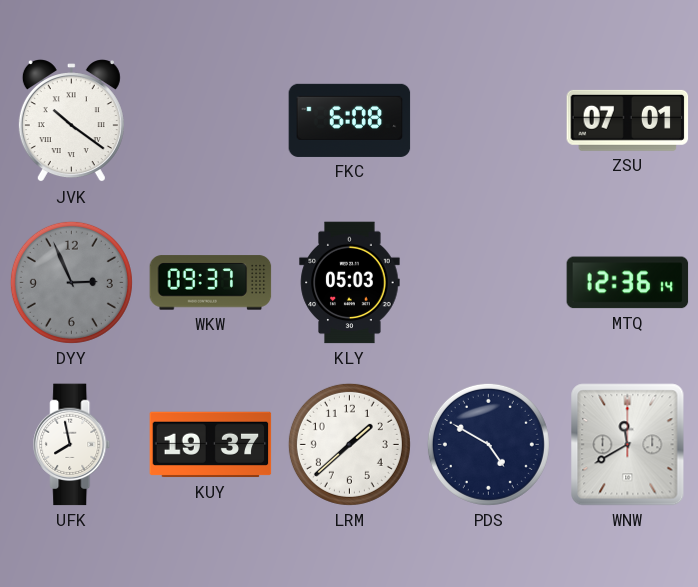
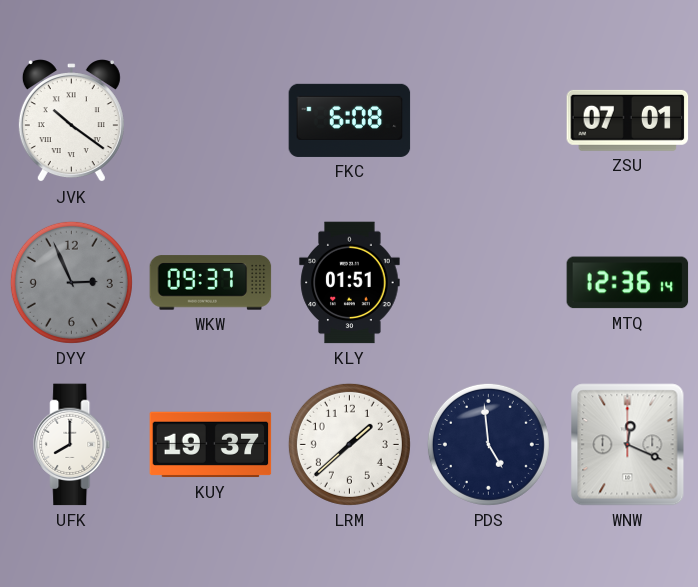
KLY: 05:03 -> 01:51 (350, 283)
UFK: 7:58 -> 8:00 (72, 445)
PDS: 4:50 -> 4:59 (488, 444)
WNW: 11:40 -> 12:19 (628, 445)
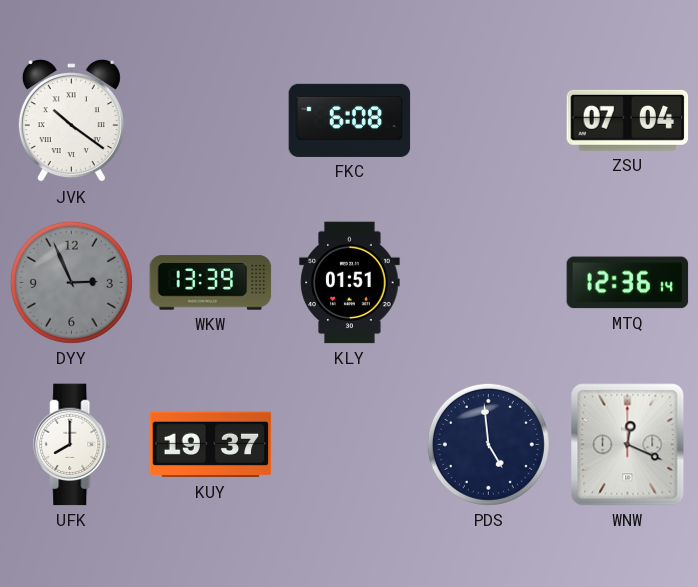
ZSU: 07:01 -> 07:04 (628, 120)
WKW: 09:37 -> 13:39 (211, 283)
LRM: 1:38 -> none (349, 444)
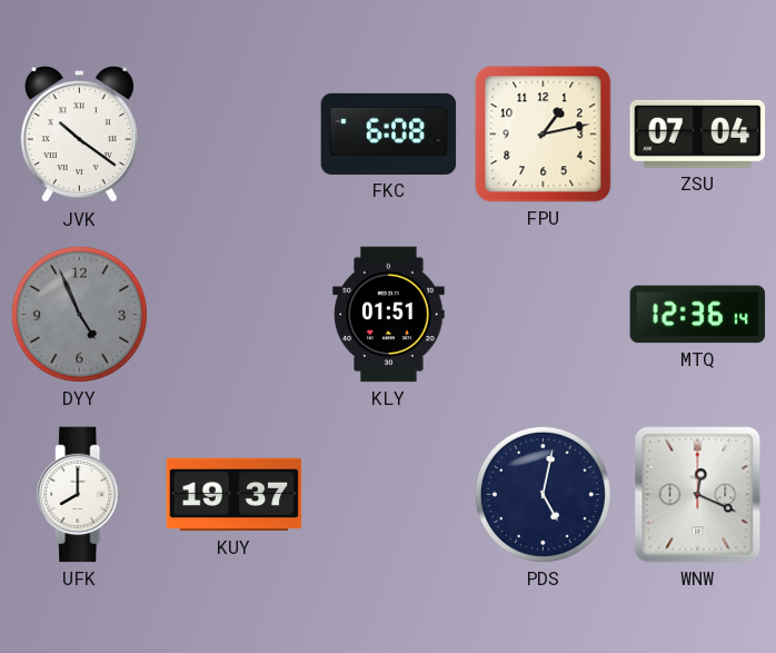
FPU: none -> 1:13 (544, 135)
DYY: 2:56 -> 4:56 (79, 314)
WKW: 13:39 -> none (211, 283)
PDS: 4:59 -> 5:02 (543, 494)
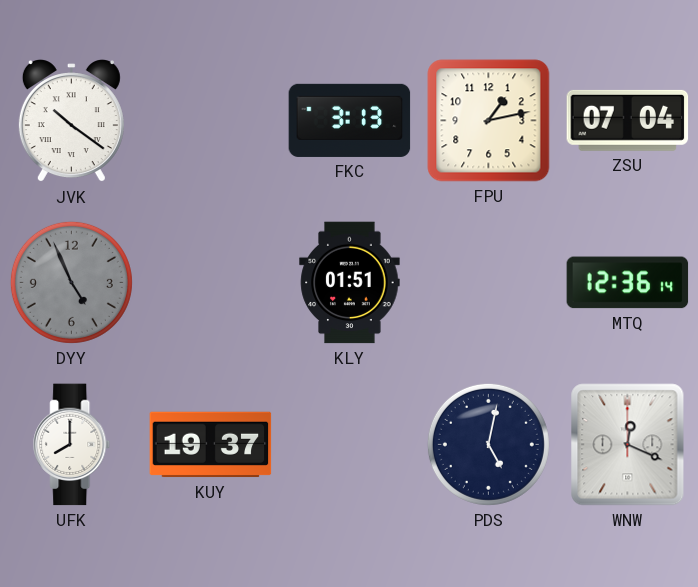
FKC: 6:08 -> 3:13 (350, 120)
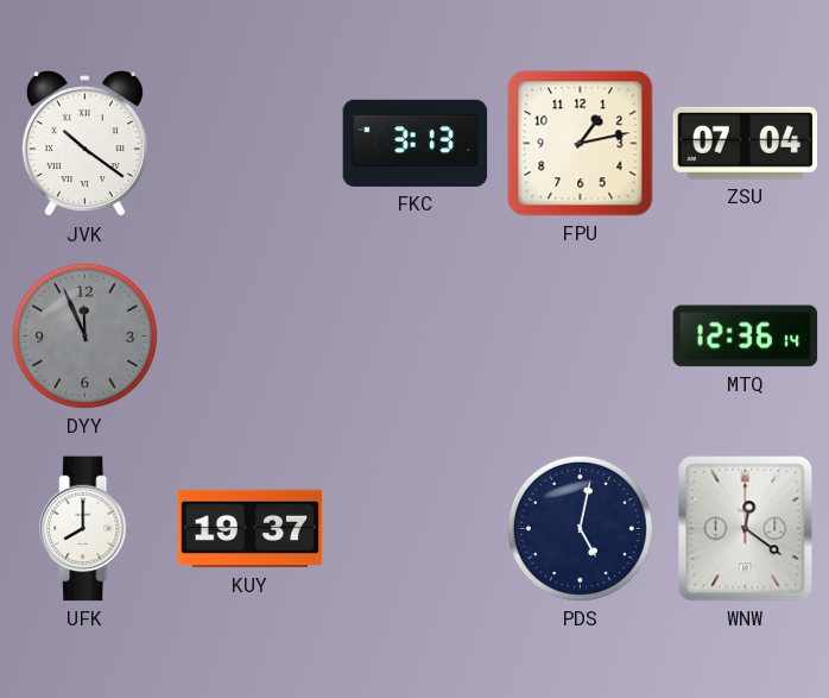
DYY: 4:56 -> 11:56 (84, 335)
KLY: 01:51 -> none (350, 283)
WNW: 12:19 -> 12:21 (746, 529)
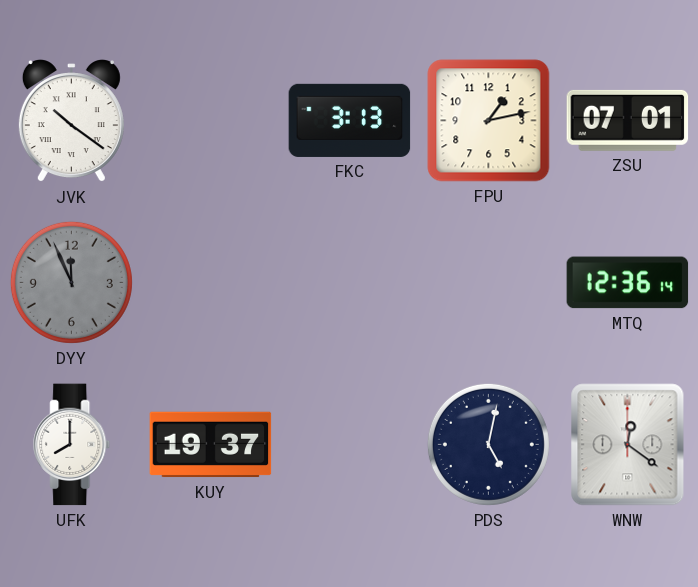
ZSU: 07:04 -> 07:01 (628, 120)
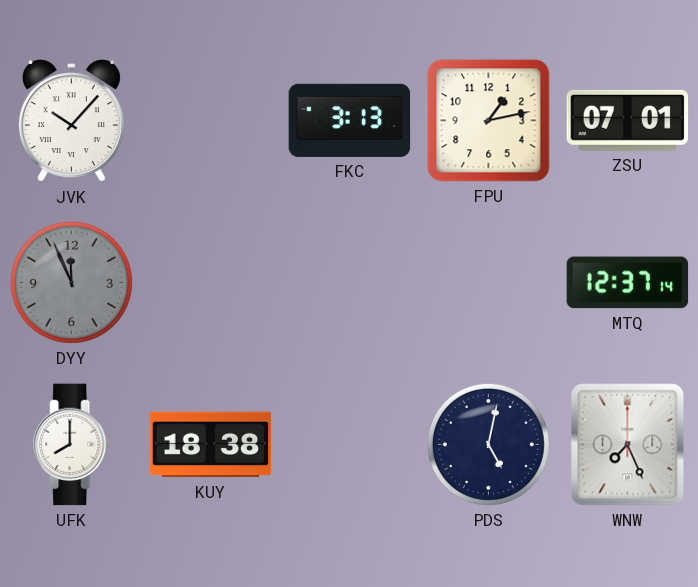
JVK: 10:21 -> 10:07 (71, 121)
MTQ: 12:36 -> 12:37 (628, 283)
KUY: 19:37 -> 18:38 (211, 445)
WNW: 12:21 -> 7:26 (628, 445)
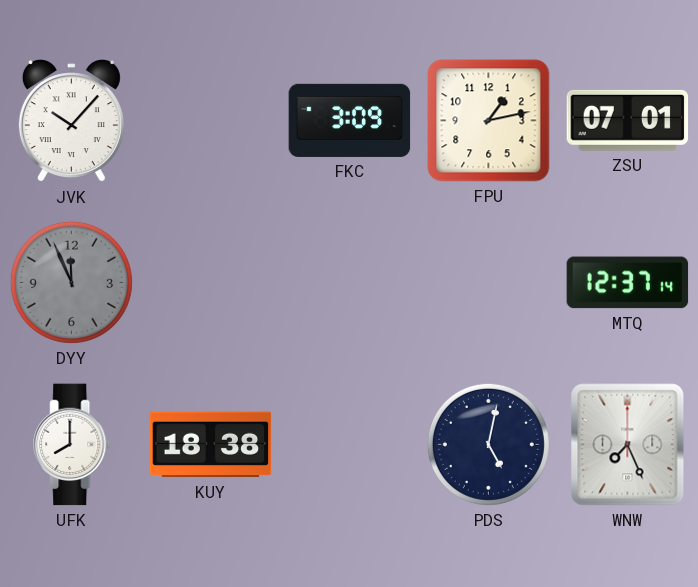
FKC: 3:13 -> 3:09 (350, 120)
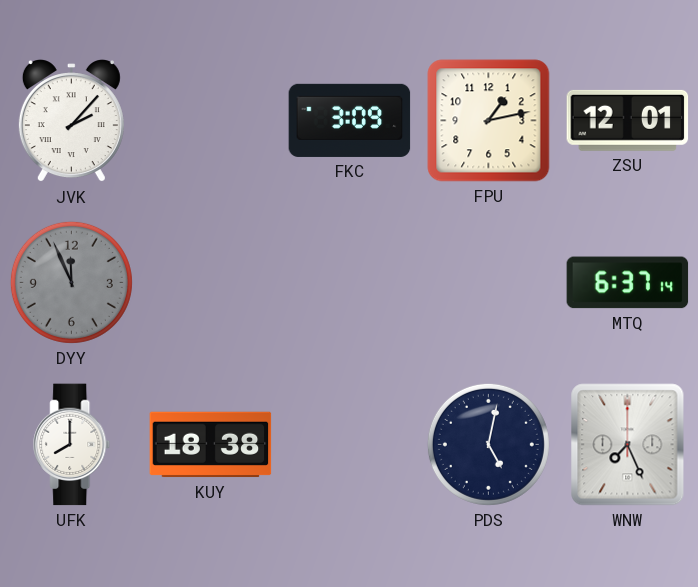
JVK: 10:07 -> 2:07 (71, 121)
ZSU: 07:01 -> 12:01 (628, 120)
MTQ: 12:37 -> 6:37 (628, 283)
